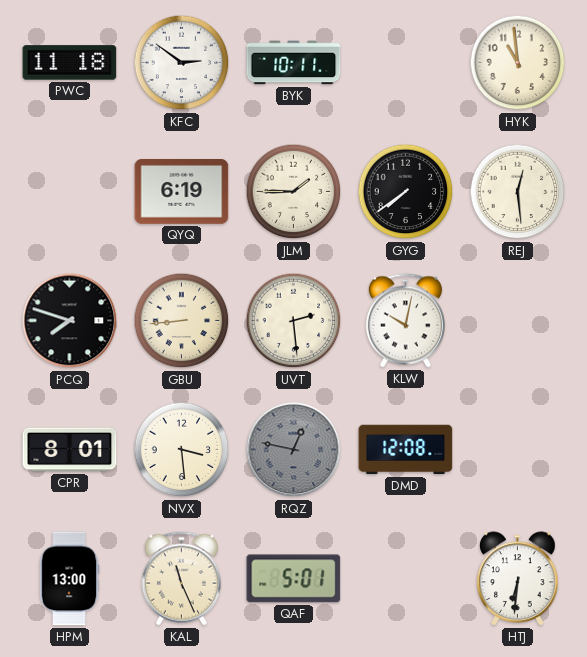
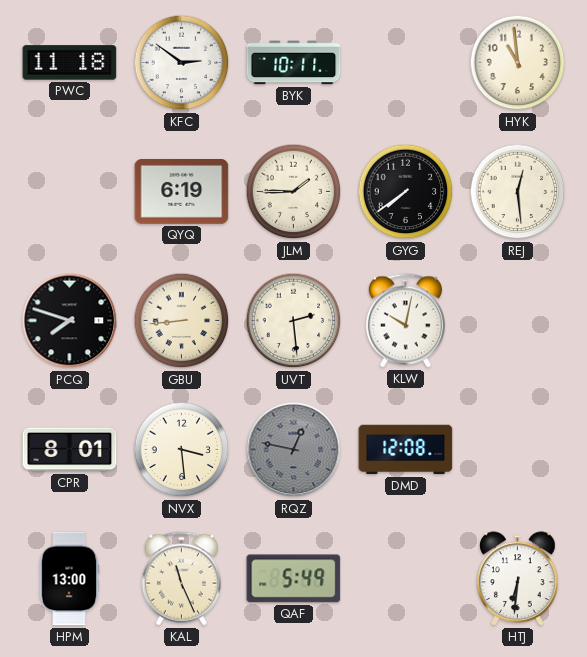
QAF: 5:01 -> 5:49 (294, 579)
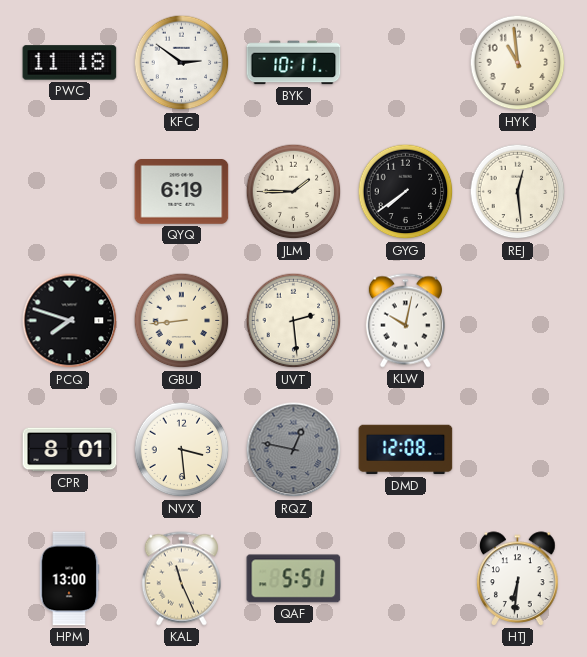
QAF: 5:49 -> 5:51 (294, 579)
